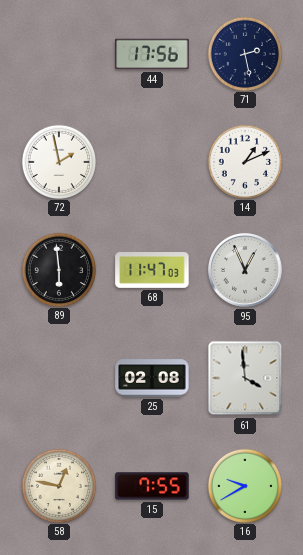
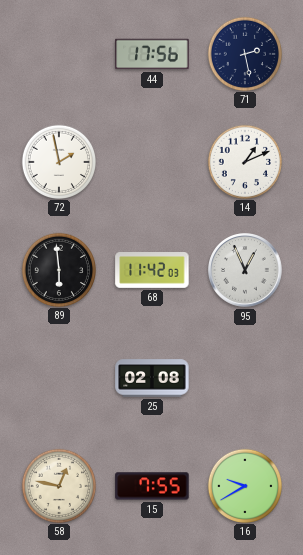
68: 11:47 -> 11:42 (152, 271)
61: 3:59 -> none (245, 378)
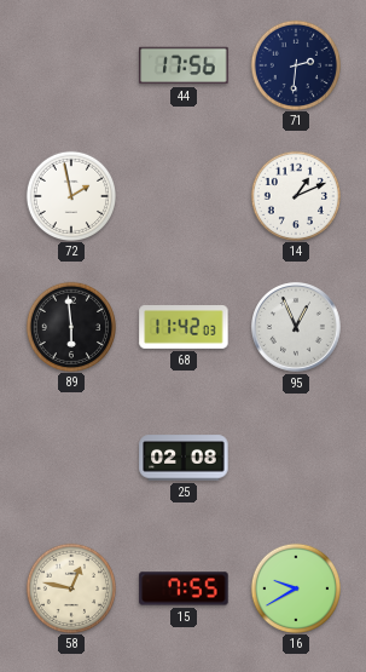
71: 2:28 -> 2:31 (295, 64)
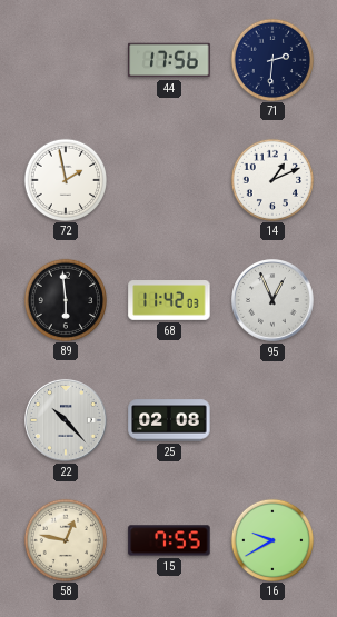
22: none -> 10:23 (67, 421)
